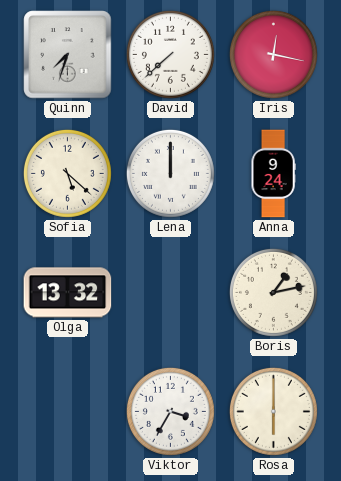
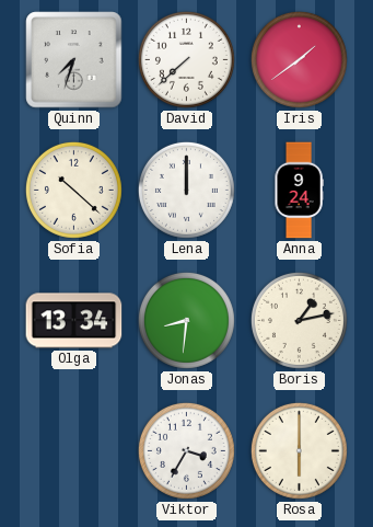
Iris: 12:17 -> 1:39 (299, 59)
Sofia: 5:22 -> 10:22 (73, 190)
Olga: 13:32 -> 13:34 (74, 321)
Jonas: none -> 8:31 (186, 320)
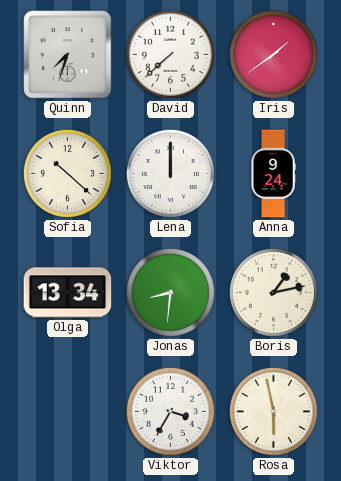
Rosa: 6:00 -> 5:58 (273, 411)
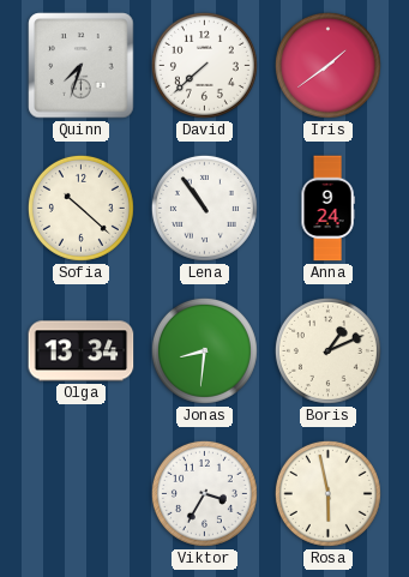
Lena: 12:00 -> 10:54 (204, 208)
Boris: 1:13 -> 1:11 (327, 350)
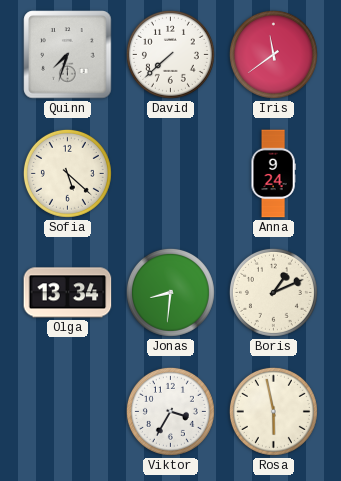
Iris: 1:39 -> 11:39 (273, 54)
Sofia: 10:22 -> 5:22 (67, 173)
Lena: 10:54 -> none (204, 208)
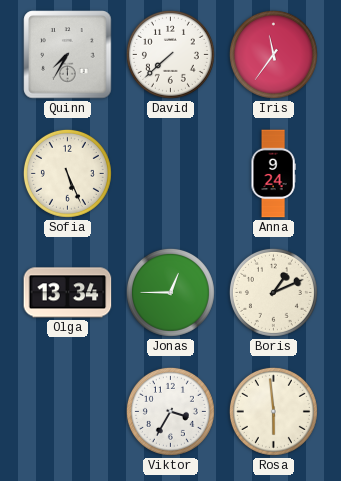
Quinn: 7:33 -> 7:35 (68, 55)
Iris: 11:39 -> 11:36 (273, 54)
Sofia: 5:22 -> 5:26 (67, 173)
Jonas: 8:31 -> 12:45 (170, 292)
Rosa: 5:58 -> 5:59 (273, 411)
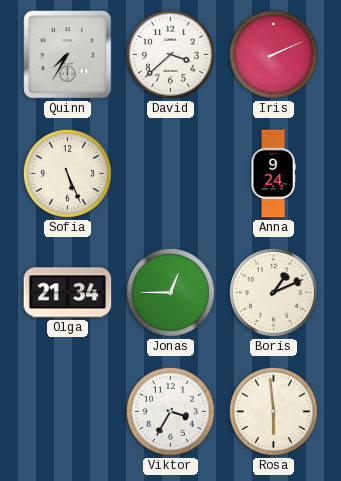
David: 7:38 -> 3:38 (170, 54)
Iris: 11:36 -> 2:11 (273, 54)
Olga: 13:34 -> 21:34 (68, 293)
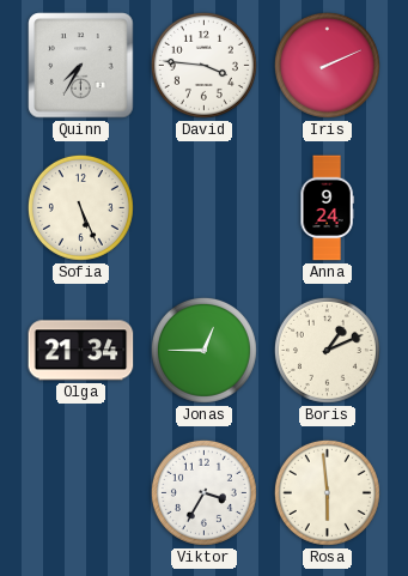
David: 3:38 -> 3:46 (203, 65)
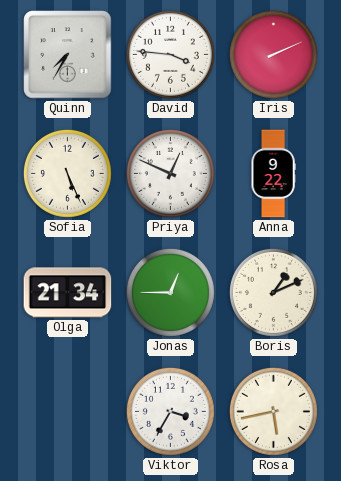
Priya: none -> 12:49 (170, 173)
Anna: 9:24 -> 9:22 (273, 174)
Rosa: 5:59 -> 5:43 (273, 411)
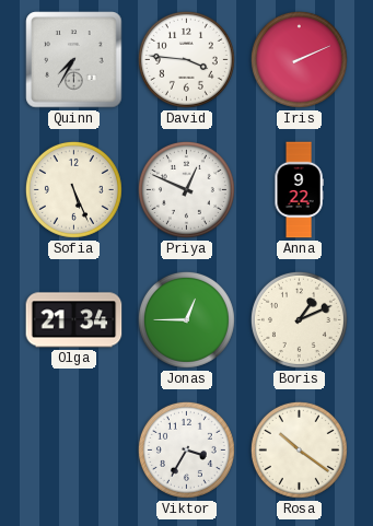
Rosa: 5:43 -> 10:21 (299, 449)
